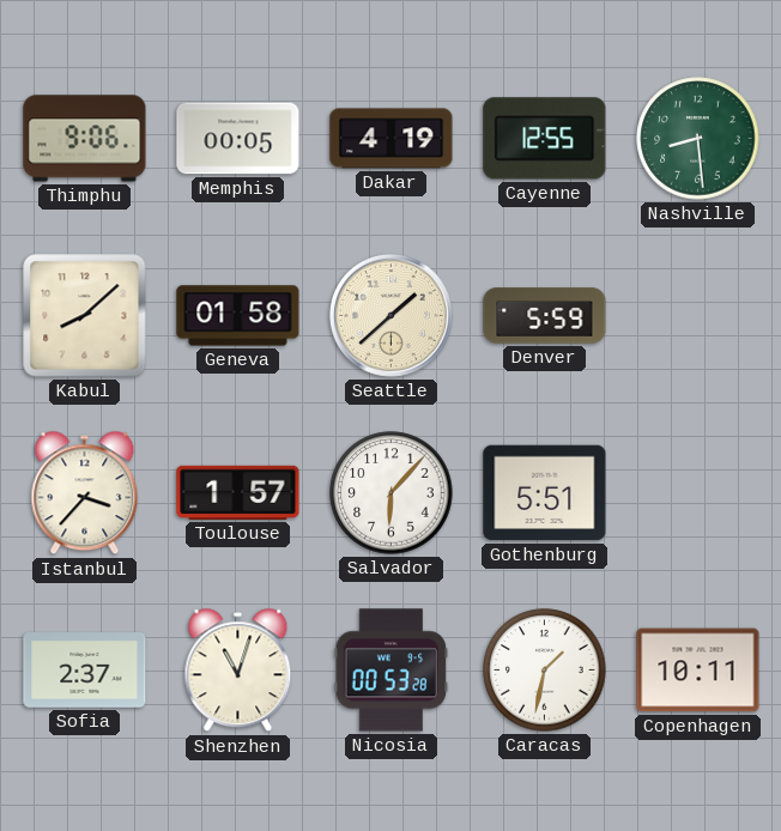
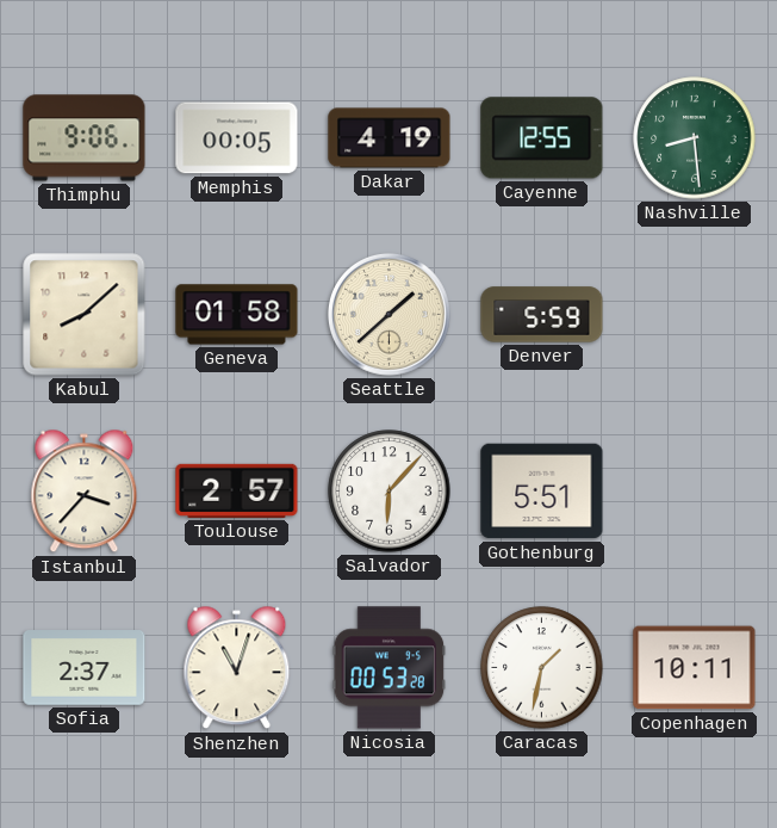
Toulouse: 1:57 -> 2:57 (237, 490)
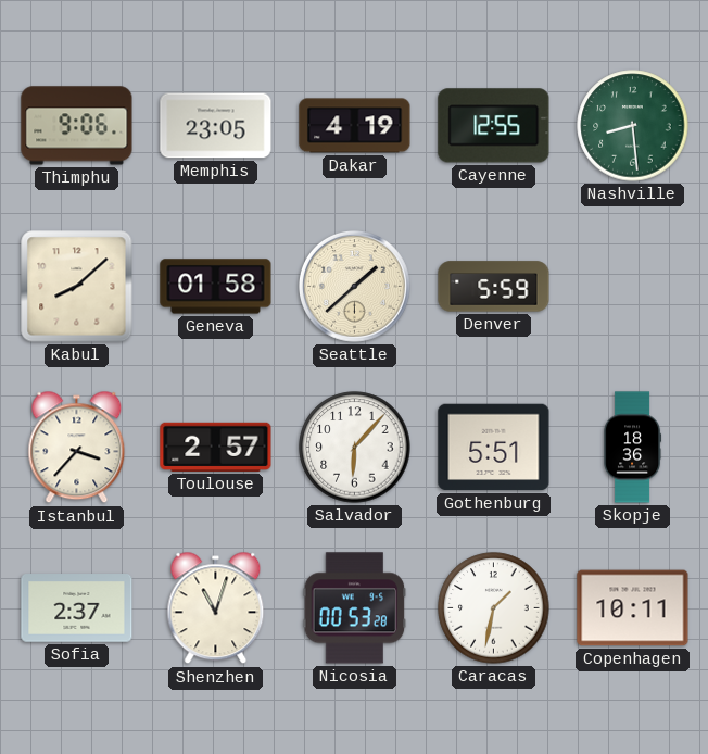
Memphis: 00:05 -> 23:05 (216, 126)
Skopje: none -> 18:36 (633, 448)
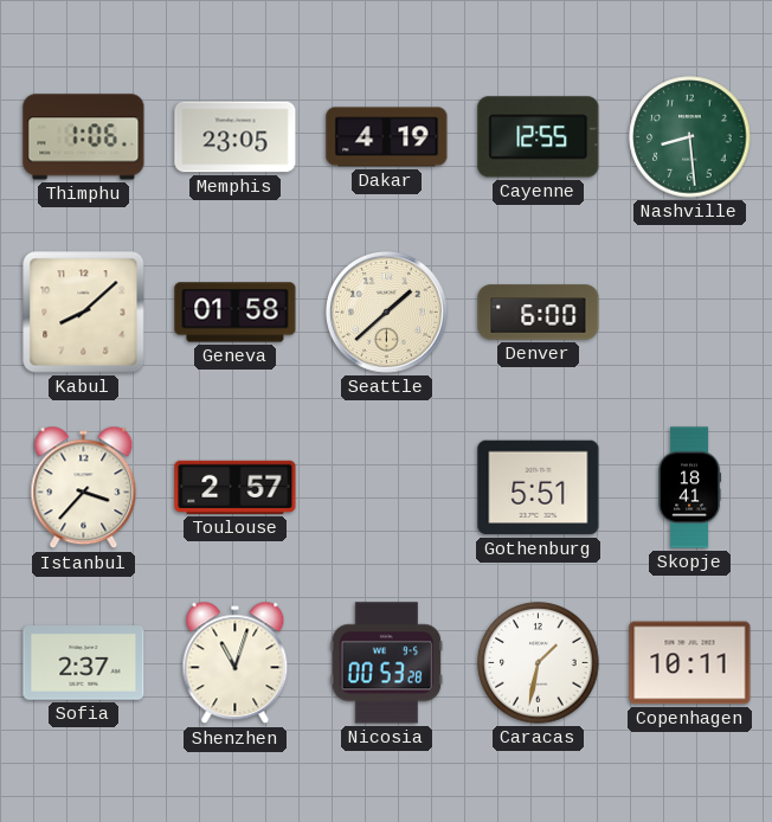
Thimphu: 9:06 -> 1:06 (84, 137)
Denver: 5:59 -> 6:00 (539, 313)
Salvador: 6:07 -> none (355, 448)
Skopje: 18:36 -> 18:41 (690, 488)
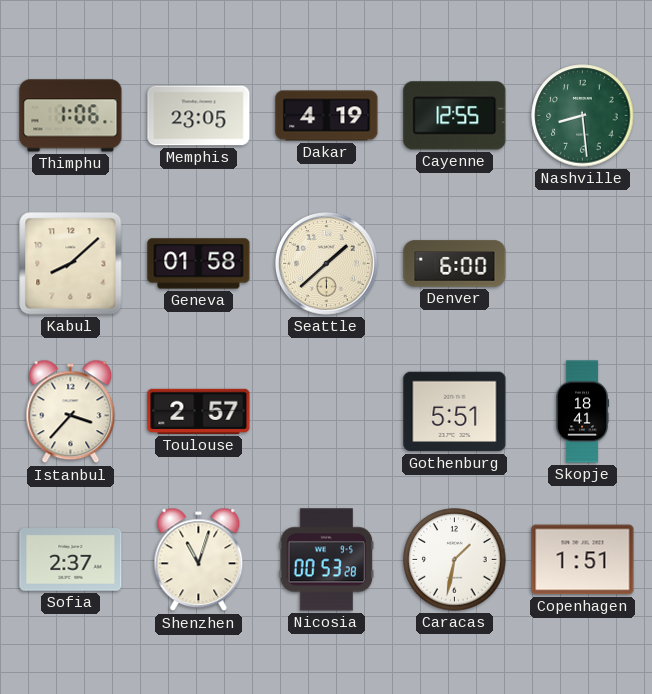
Copenhagen: 10:11 -> 1:51 (583, 560)
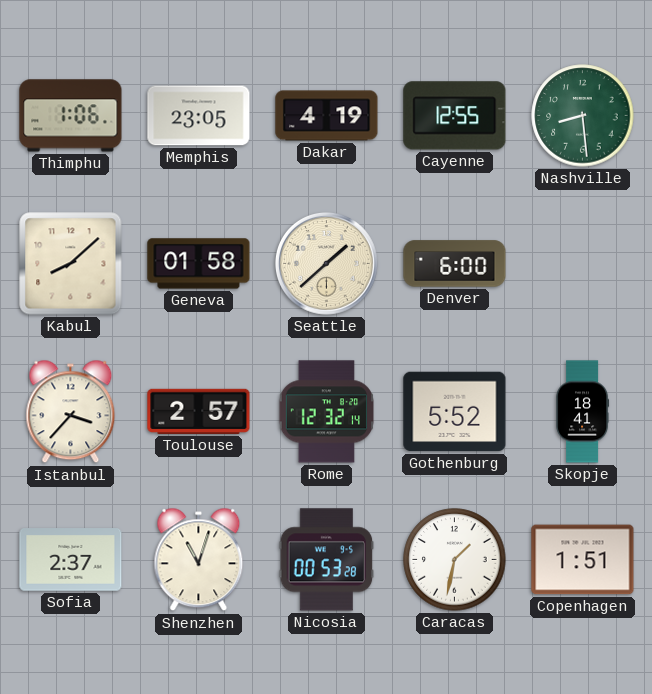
Rome: none -> 12:32 (326, 412)
Gothenburg: 5:51 -> 5:52 (455, 412)
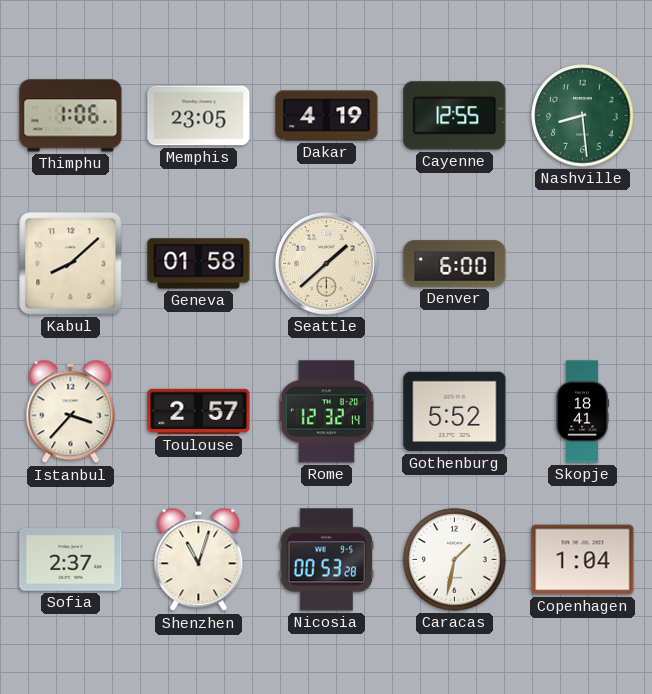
Copenhagen: 1:51 -> 1:04 (583, 560)
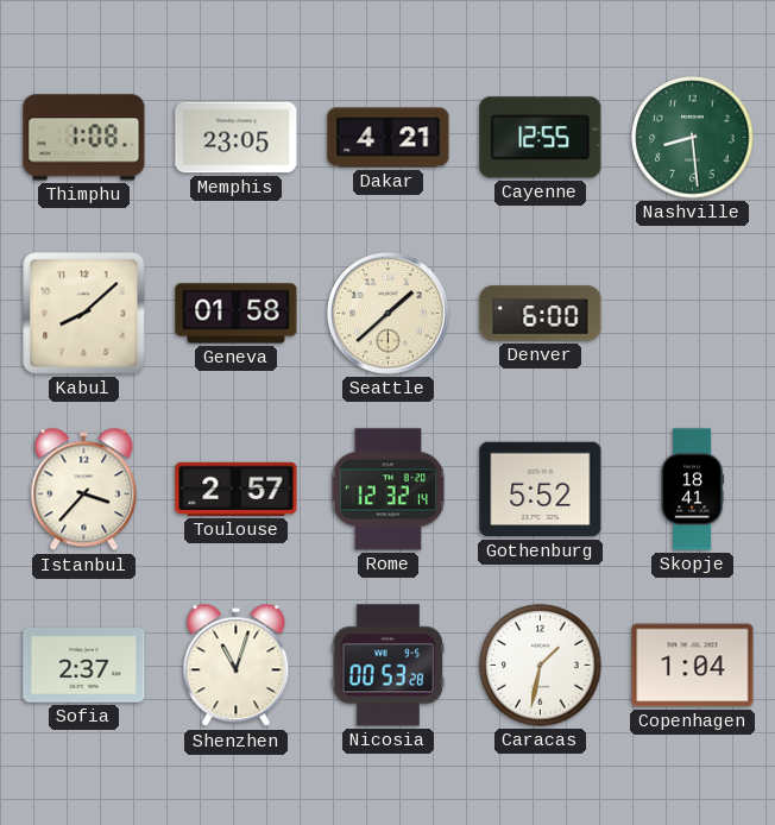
Thimphu: 1:06 -> 1:08 (84, 138)
Dakar: 4:19 -> 4:21 (389, 138)
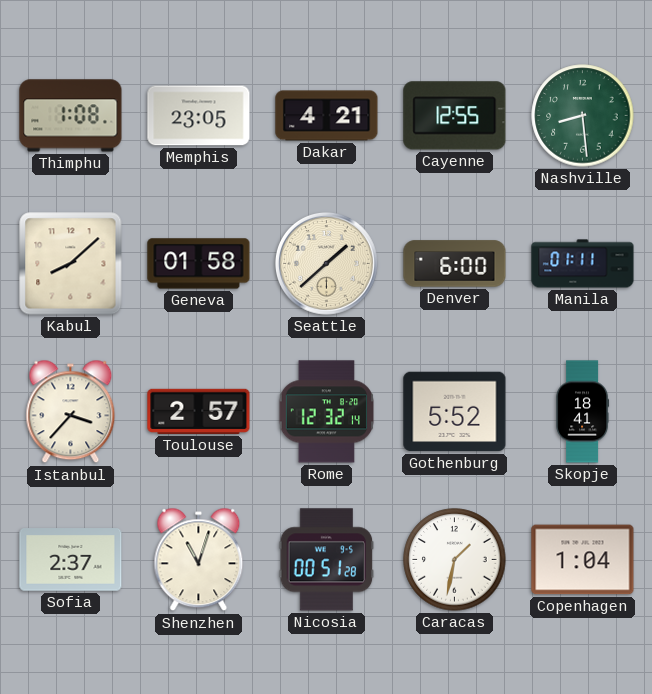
Manila: none -> 01:11 (583, 264)
Nicosia: 00:53 -> 00:51 (327, 560)
